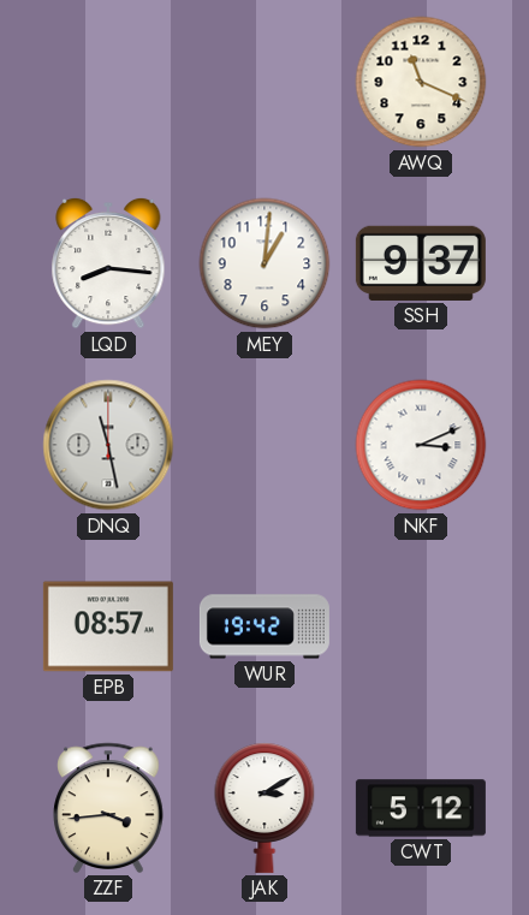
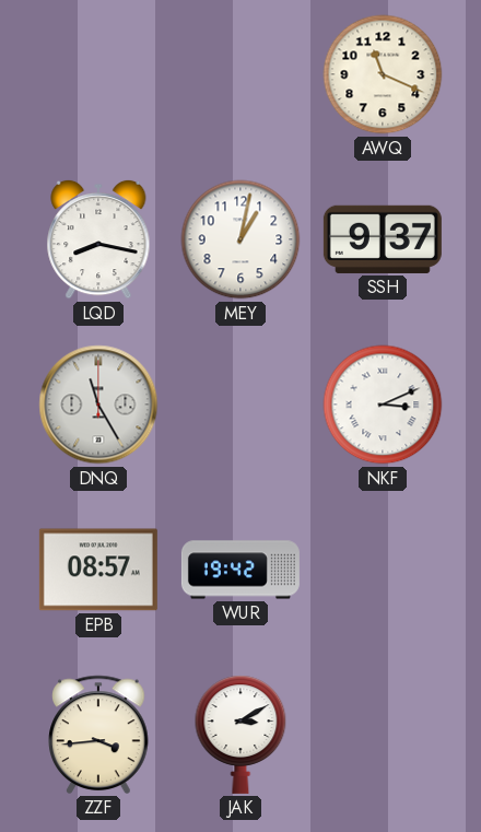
LQD: 8:16 -> 8:17 (98, 239)
MEY: 1:01 -> 1:02 (241, 239)
DNQ: 11:28 -> 11:25 (98, 405)
CWT: 5:12 -> none (421, 808)
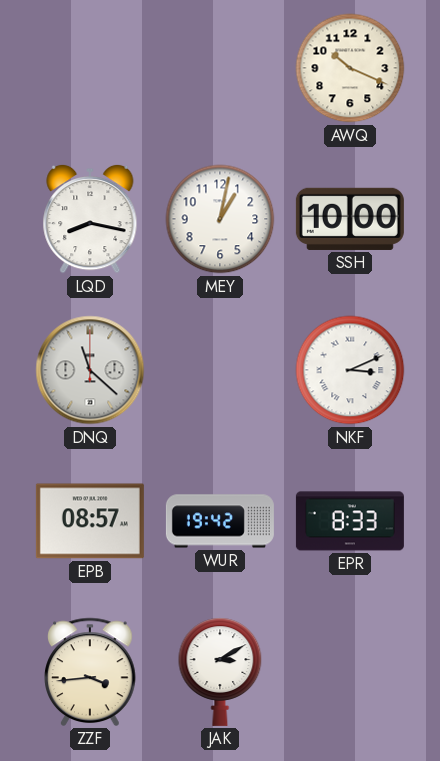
AWQ: 11:19 -> 10:19 (350, 68)
SSH: 9:37 -> 10:00 (350, 219)
DNQ: 11:25 -> 11:22 (90, 370)
EPR: none -> 8:33 (350, 521)
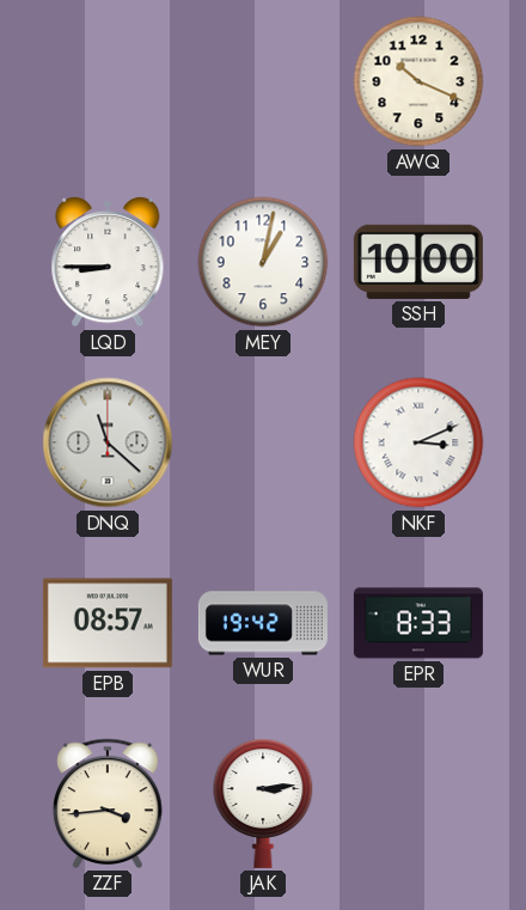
LQD: 8:17 -> 8:45 (108, 262)
JAK: 3:10 -> 3:14 (263, 804)
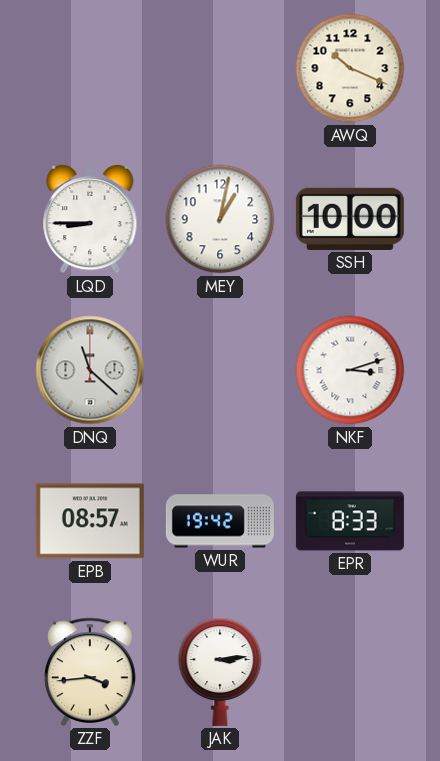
NKF: 3:11 -> 3:12 (350, 370)
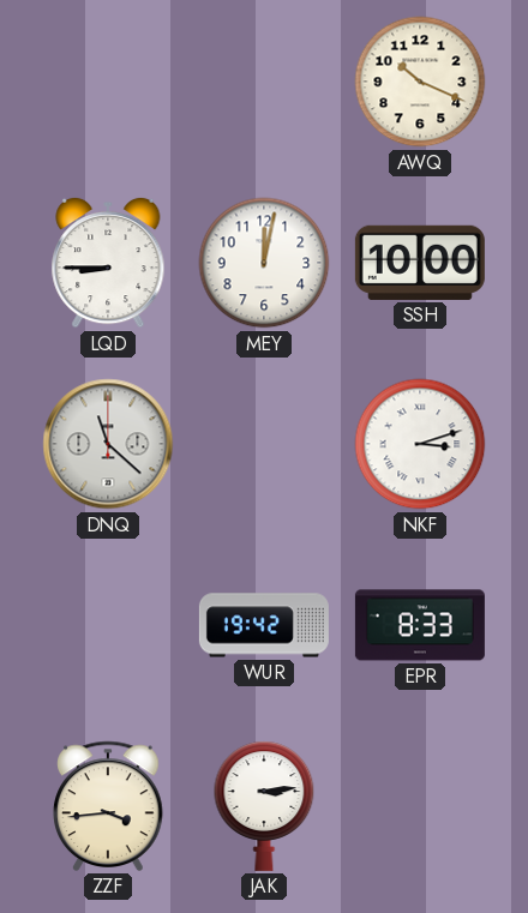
MEY: 1:02 -> 12:02 (264, 263)
EPB: 08:57 -> none (90, 521)
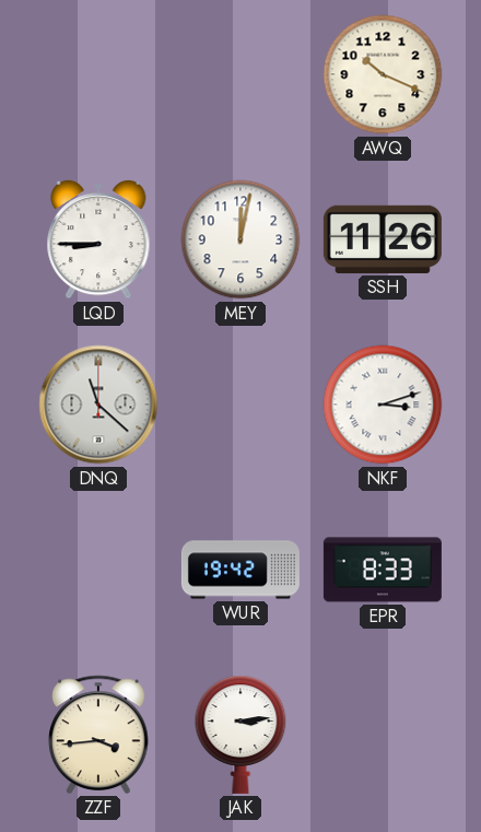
SSH: 10:00 -> 11:26 (383, 239)
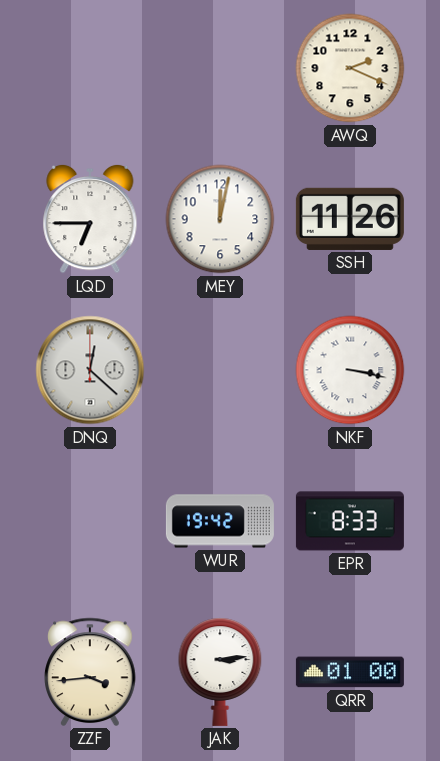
AWQ: 10:19 -> 2:19 (350, 68)
LQD: 8:45 -> 6:45 (90, 219)
DNQ: 11:22 -> 12:22 (90, 370)
NKF: 3:12 -> 3:17 (350, 370)
QRR: none -> 01:00 (350, 672)
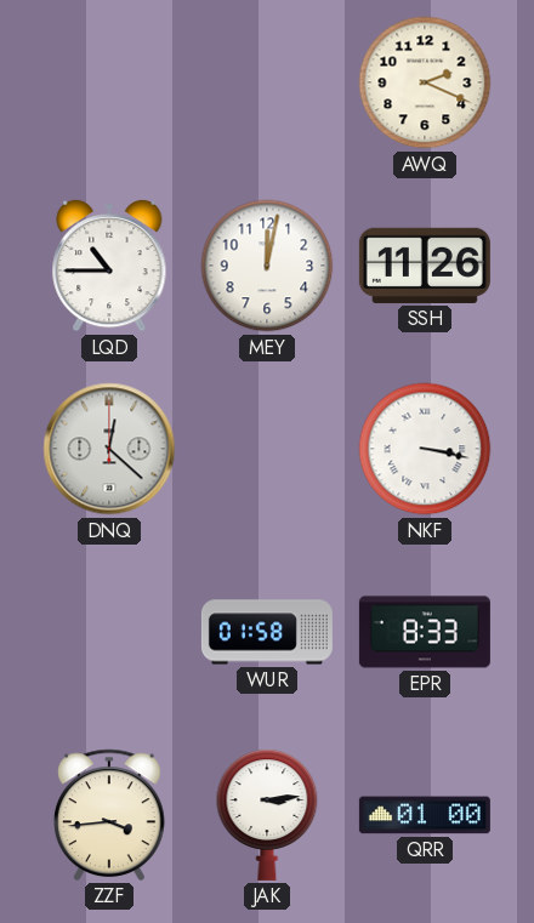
LQD: 6:45 -> 10:45 (109, 266)
WUR: 19:42 -> 01:58 (267, 632)
